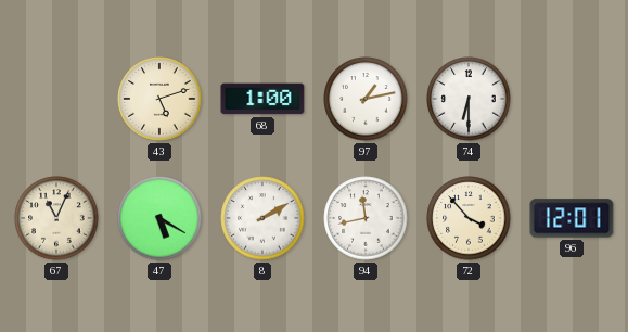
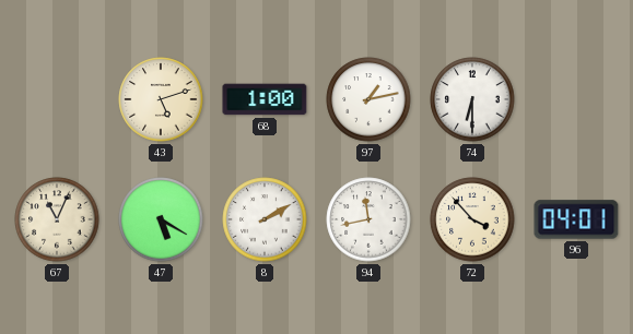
96: 12:01 -> 04:01 (576, 219)
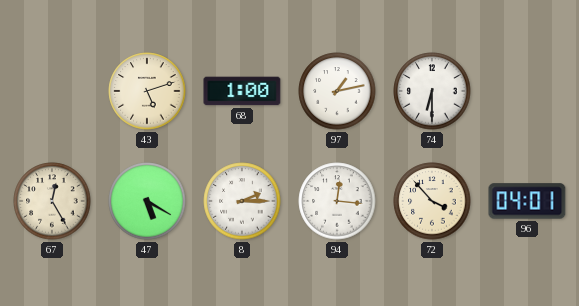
67: 11:04 -> 12:25 (52, 201)
8: 2:10 -> 2:15 (242, 201)
94: 11:43 -> 12:16 (337, 201)
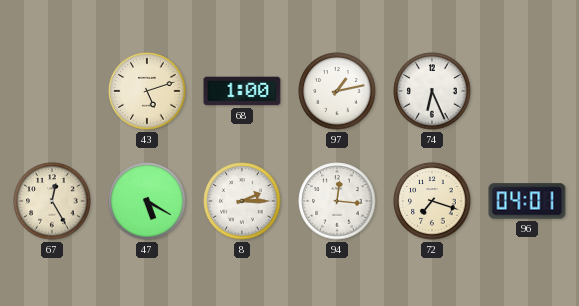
74: 6:30 -> 6:26 (432, 91)
72: 3:53 -> 7:18 (432, 201)
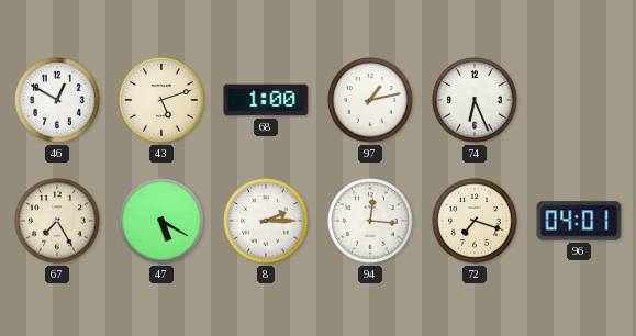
46: none -> 12:50 (57, 100)
67: 12:25 -> 7:25 (57, 221)
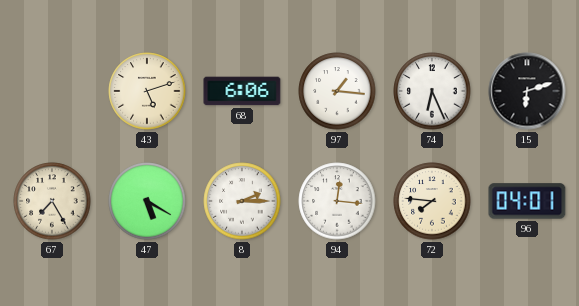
46: 12:50 -> none (57, 100)
68: 1:00 -> 6:06 (242, 91)
97: 1:13 -> 1:16 (337, 91)
15: none -> 6:12 (527, 91)
72: 7:18 -> 7:46 (432, 201)
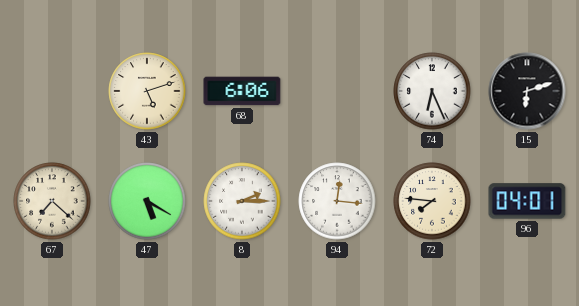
97: 1:16 -> none (337, 91)
67: 7:25 -> 7:22 (52, 201)
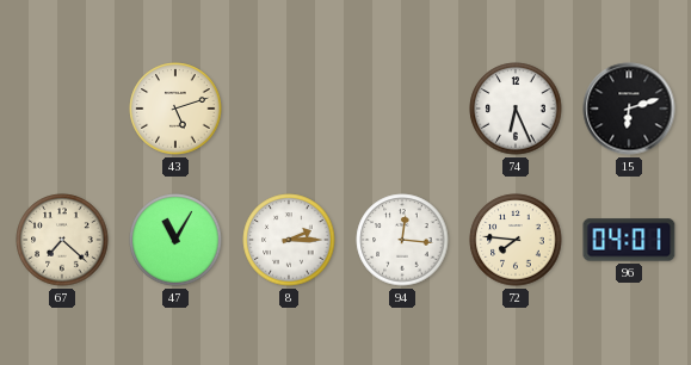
68: 6:06 -> none (242, 91)
47: 5:20 -> 11:05 (175, 240)
